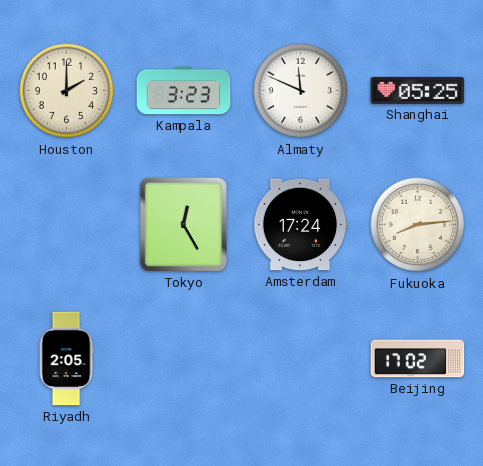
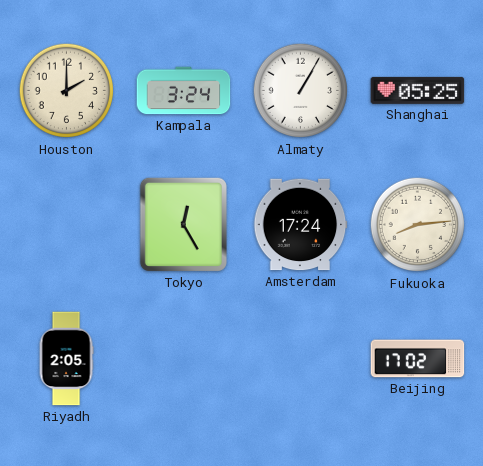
Kampala: 3:23 -> 3:24 (184, 91)
Almaty: 11:49 -> 1:05 (301, 91)
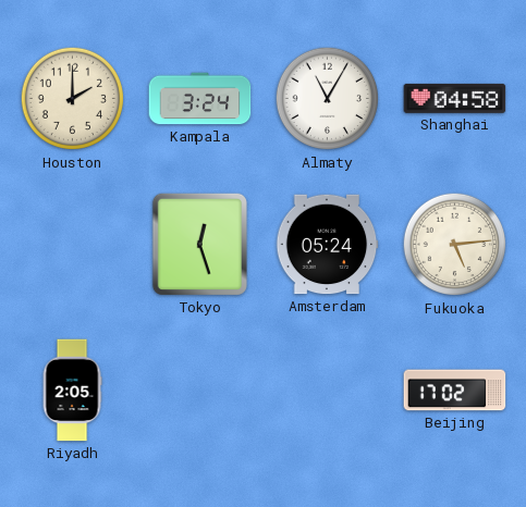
Almaty: 1:05 -> 11:05 (328, 99)
Shanghai: 05:25 -> 04:58 (455, 98)
Tokyo: 12:25 -> 12:27 (199, 244)
Amsterdam: 17:24 -> 05:24 (327, 245)
Fukuoka: 8:14 -> 5:14 (455, 245)
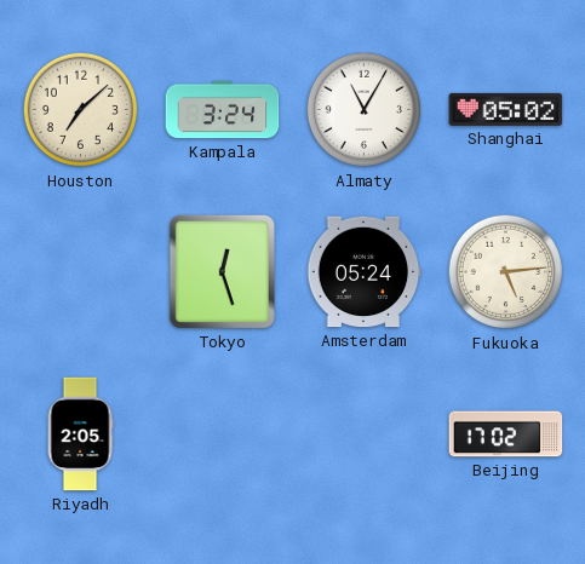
Houston: 2:00 -> 7:08 (81, 110)
Shanghai: 04:58 -> 05:02 (506, 109)
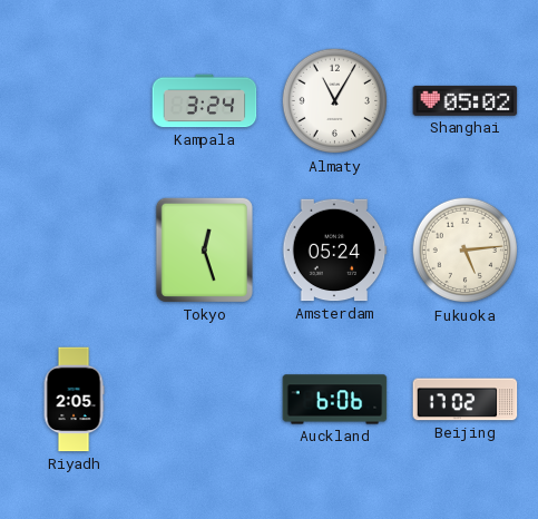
Houston: 7:08 -> none (81, 110)
Auckland: none -> 6:06 (335, 400)
